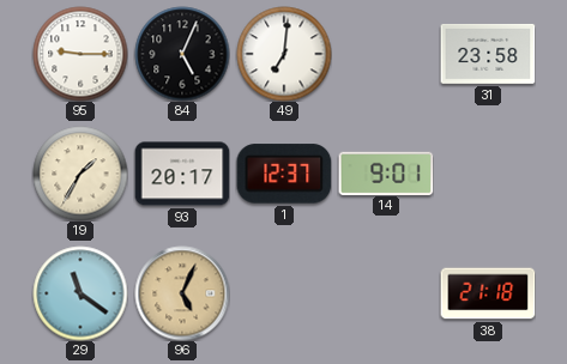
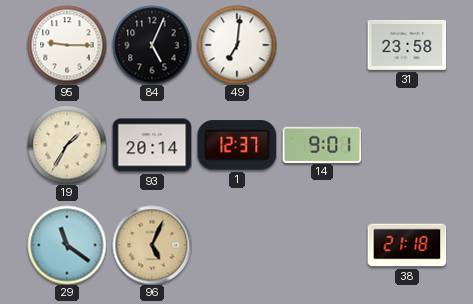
93: 20:17 -> 20:14 (152, 145)
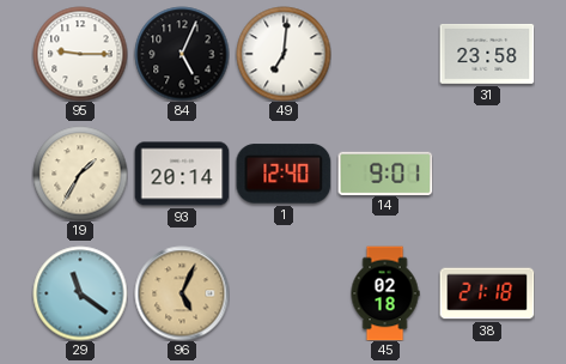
1: 12:37 -> 12:40 (284, 174)
45: none -> 02:18 (385, 293)
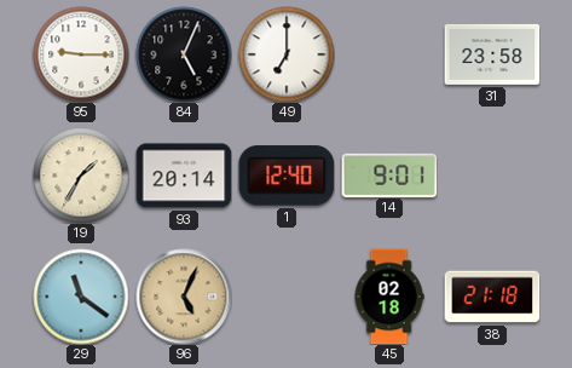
49: 7:01 -> 7:00 (287, 54)
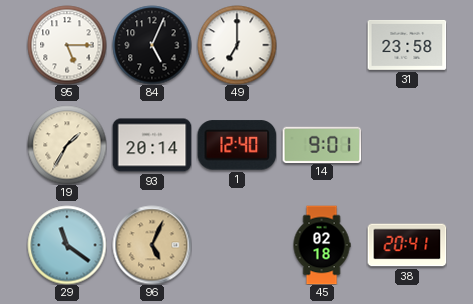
95: 9:15 -> 5:15 (67, 45)
38: 21:18 -> 20:41 (407, 245)
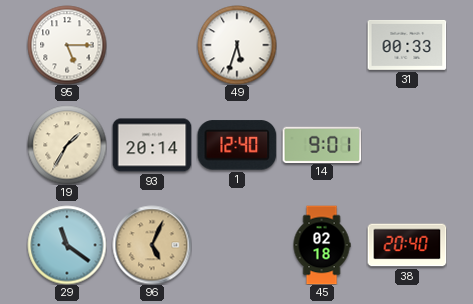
84: 5:04 -> none (152, 45)
49: 7:00 -> 5:33 (237, 45)
31: 23:58 -> 00:33 (407, 45)
38: 20:41 -> 20:40 (407, 245)
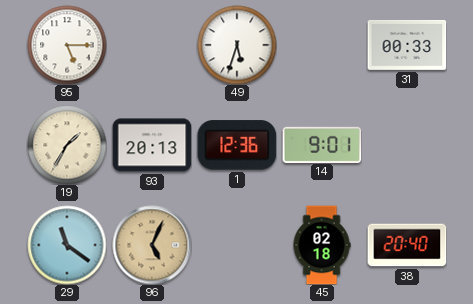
93: 20:14 -> 20:13 (152, 145)
1: 12:40 -> 12:36 (237, 145)
